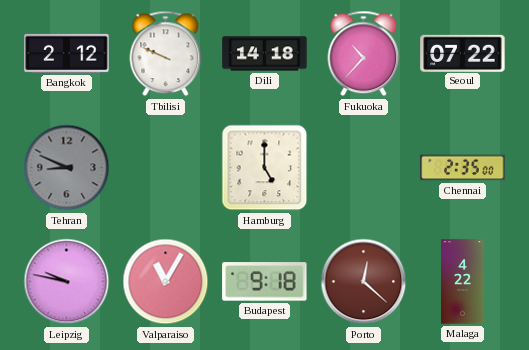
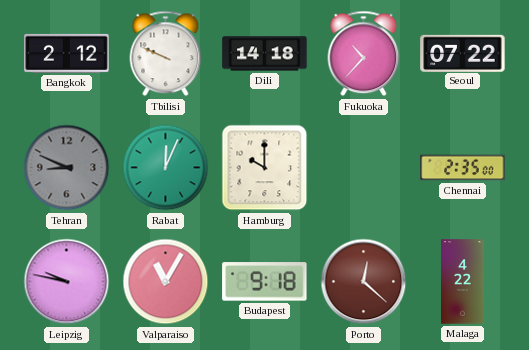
Rabat: none -> 12:04 (166, 168)
Hamburg: 5:00 -> 10:00 (265, 168)
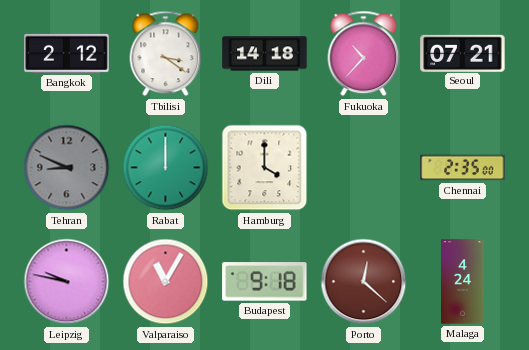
Tbilisi: 9:49 -> 3:21 (166, 54)
Seoul: 07:22 -> 07:21 (463, 53)
Rabat: 12:04 -> 12:00 (166, 168)
Hamburg: 10:00 -> 4:00 (265, 168)
Malaga: 4:22 -> 4:24 (463, 282)
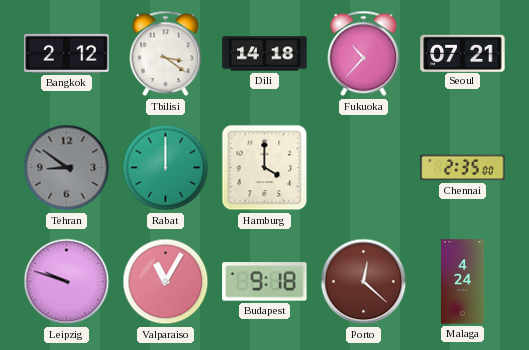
Tehran: 8:49 -> 8:51 (67, 168)
Leipzig: 9:47 -> 9:48 (67, 282)
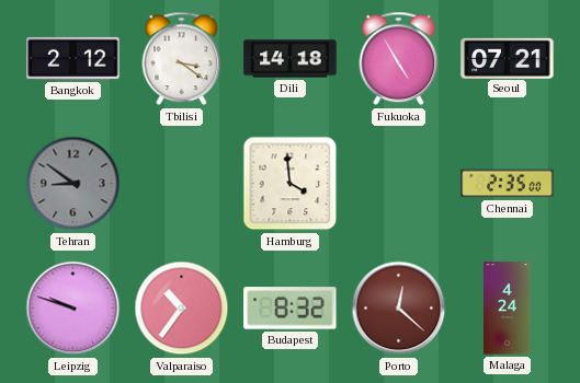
Fukuoka: 10:37 -> 4:55 (399, 59)
Rabat: 12:00 -> none (166, 168)
Hamburg: 4:00 -> 3:59 (291, 184)
Valparaiso: 11:05 -> 10:36 (182, 309)
Budapest: 9:18 -> 8:32 (291, 309)
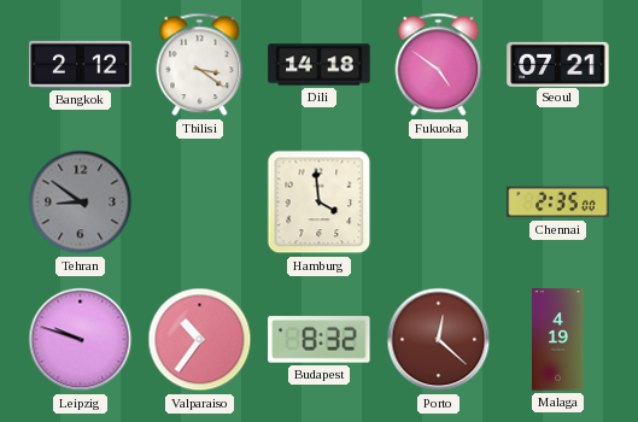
Fukuoka: 4:55 -> 4:51 (439, 65)
Malaga: 4:24 -> 4:19 (558, 340)
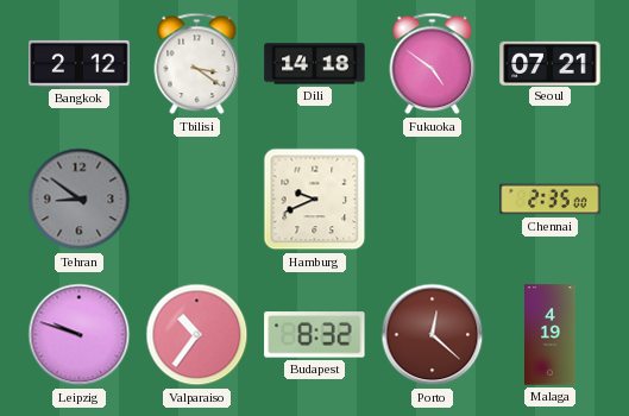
Hamburg: 3:59 -> 9:41 (315, 200)
